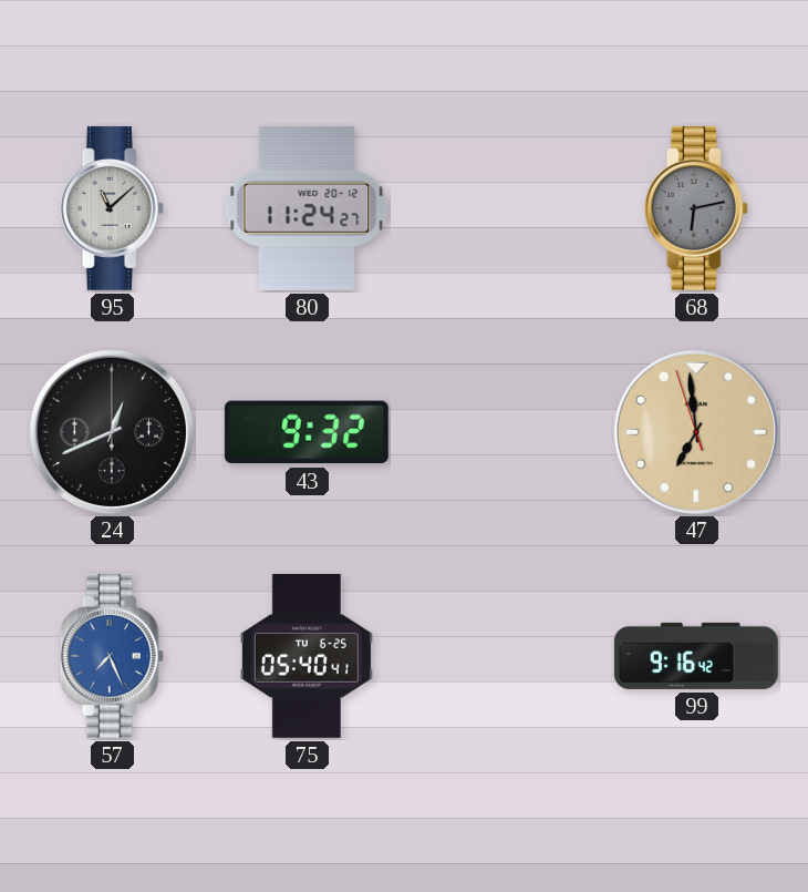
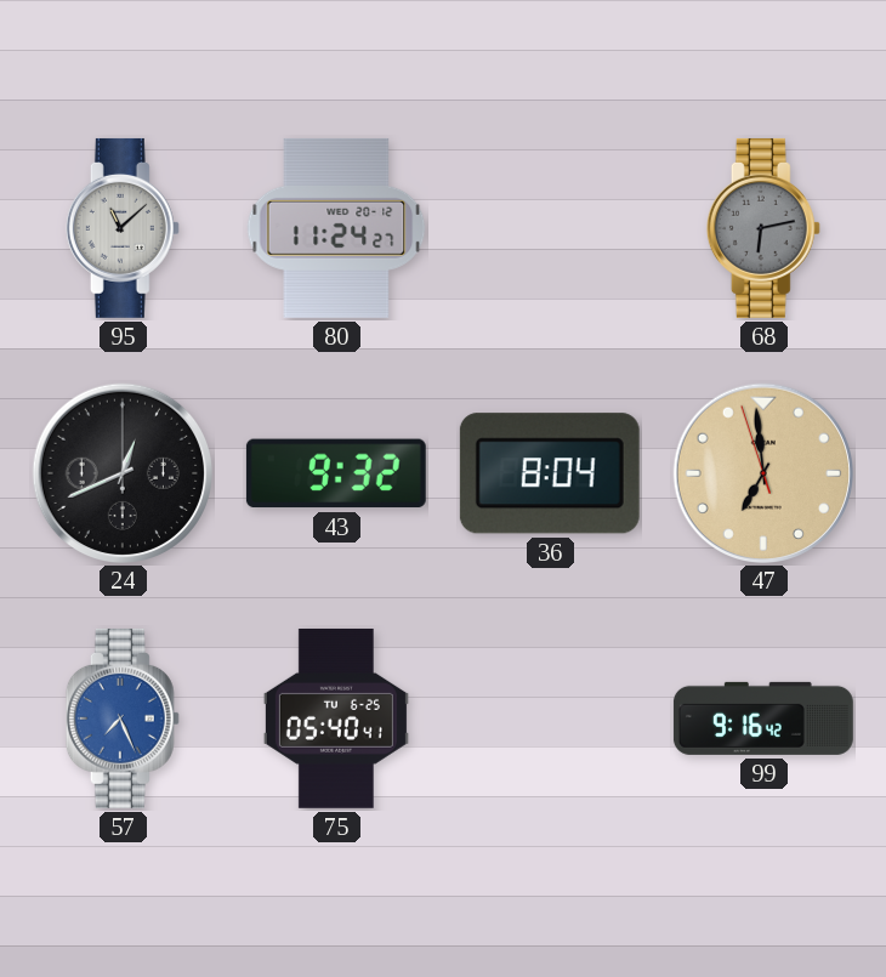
36: none -> 8:04 (550, 473)
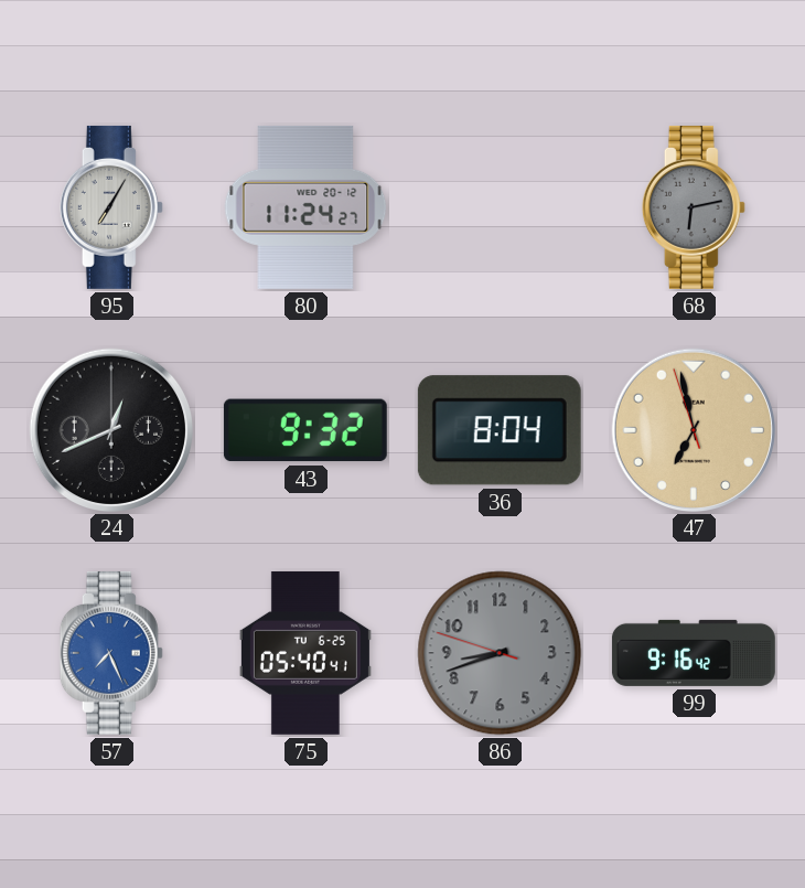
95: 11:08 -> 7:05 (111, 207)
47: 6:58 -> 6:57 (693, 429)
86: none -> 8:41 (500, 653)
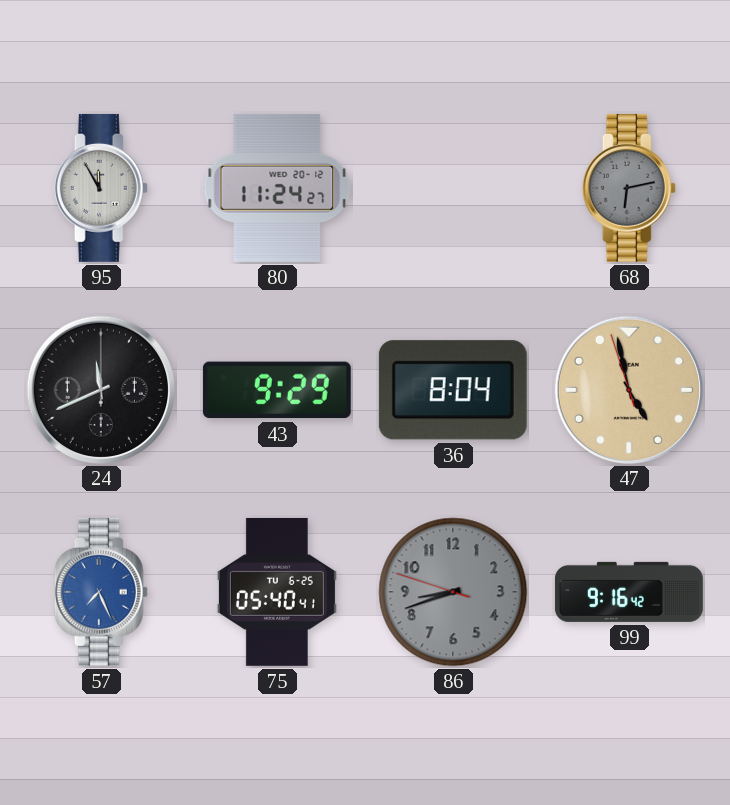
95: 7:05 -> 11:55 (101, 188)
24: 12:41 -> 11:41 (100, 389)
43: 9:32 -> 9:29 (277, 390)
47: 6:57 -> 4:57 (628, 389)
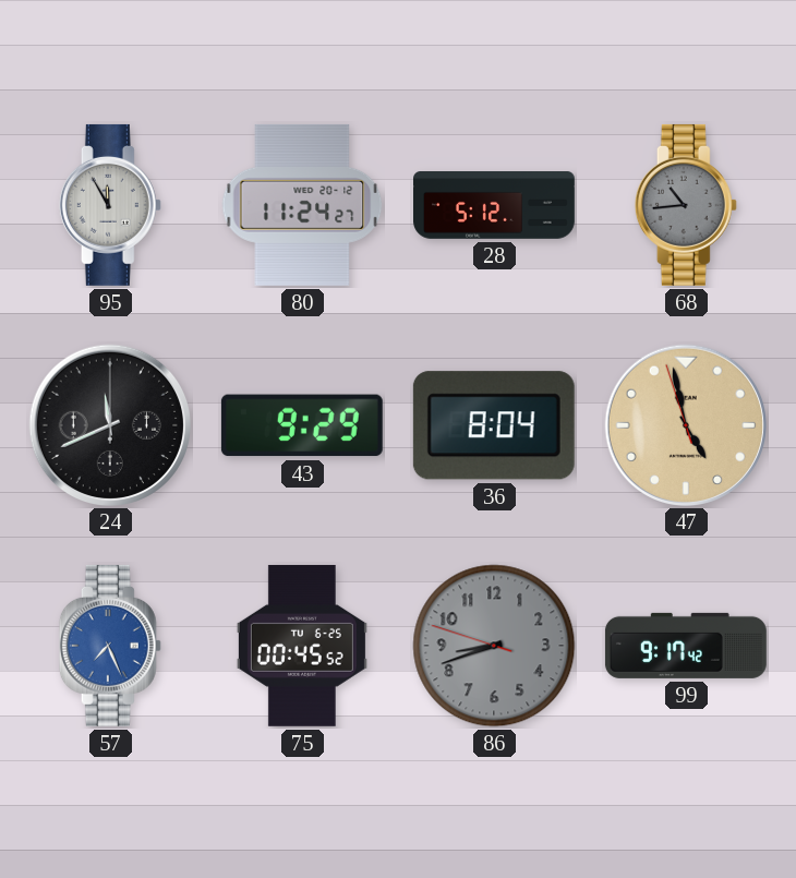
28: none -> 5:12 (495, 206)
68: 6:13 -> 10:44 (686, 205)
75: 05:40 -> 00:45 (302, 646)
99: 9:16 -> 9:17 (686, 646)
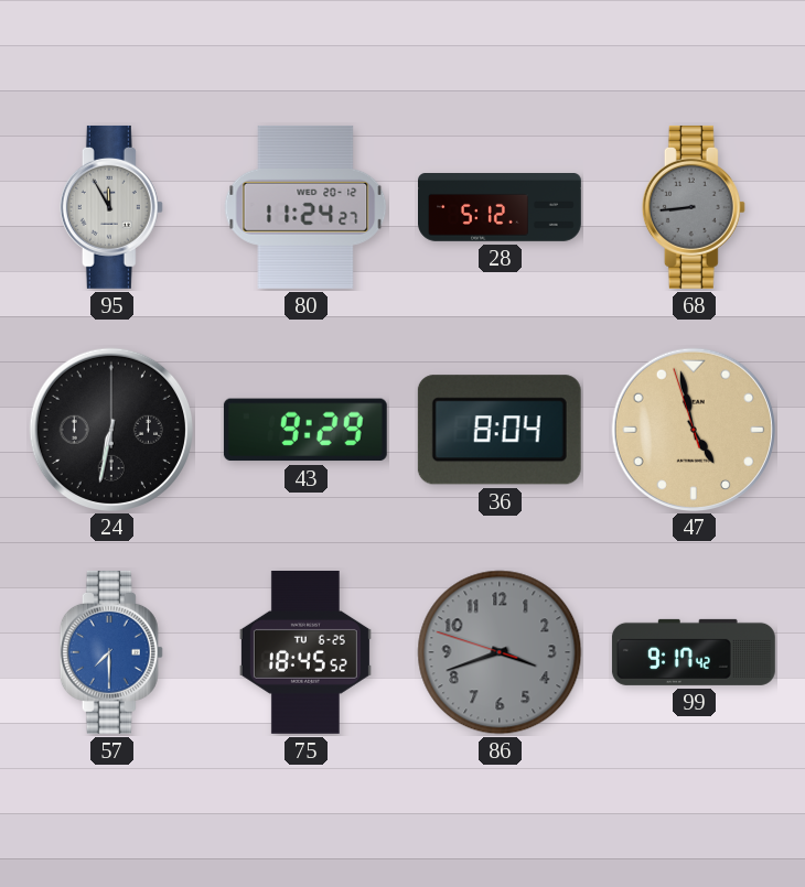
68: 10:44 -> 8:44 (694, 207)
24: 11:41 -> 6:32 (110, 429)
57: 7:26 -> 7:30 (111, 652)
75: 00:45 -> 18:45 (305, 652)
86: 8:41 -> 3:41 (500, 652)
